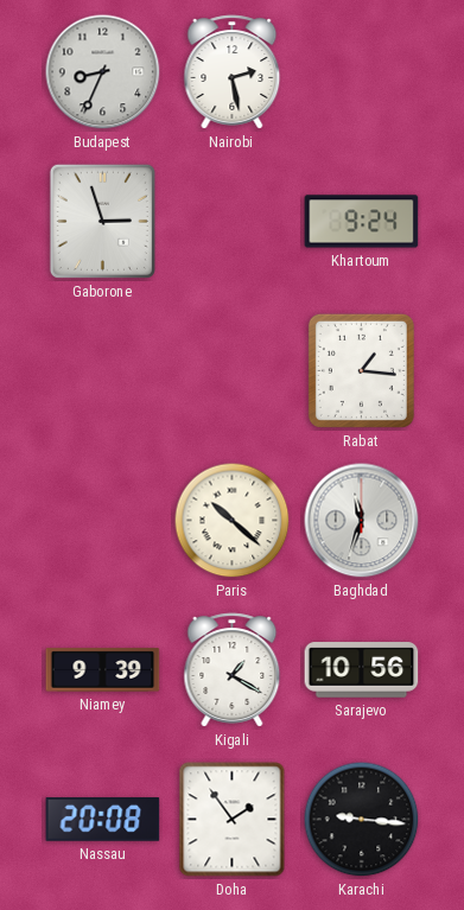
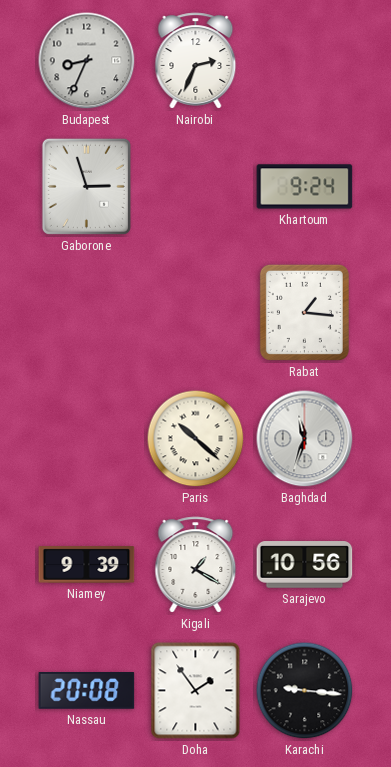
Nairobi: 2:28 -> 2:34 (196, 61)
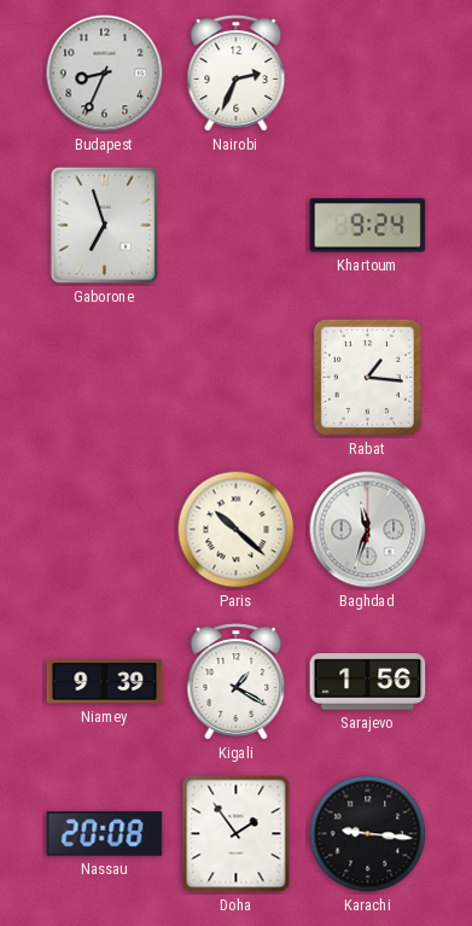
Gaborone: 2:57 -> 6:57 (104, 225)
Sarajevo: 10:56 -> 1:56 (368, 682)
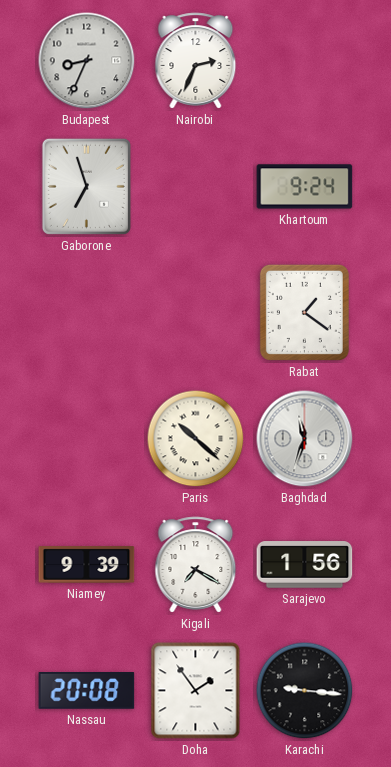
Rabat: 1:16 -> 1:21 (304, 312)
Kigali: 1:20 -> 7:20 (196, 565)
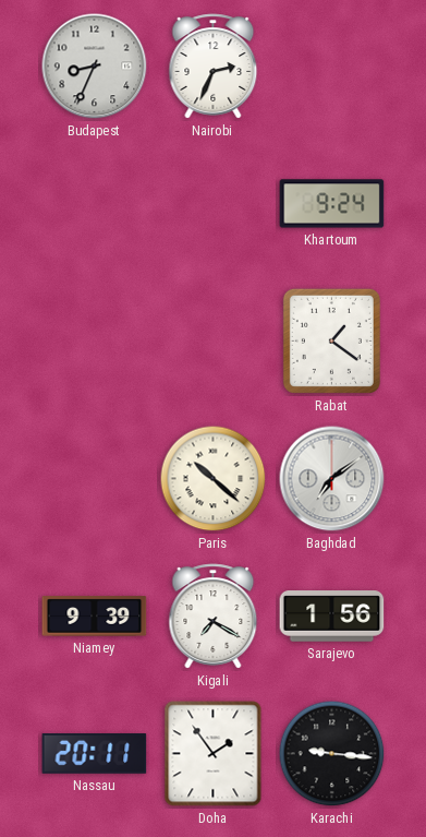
Gaborone: 6:57 -> none (86, 186)
Baghdad: 11:33 -> 7:09 (332, 479)
Nassau: 20:08 -> 20:11 (95, 754)
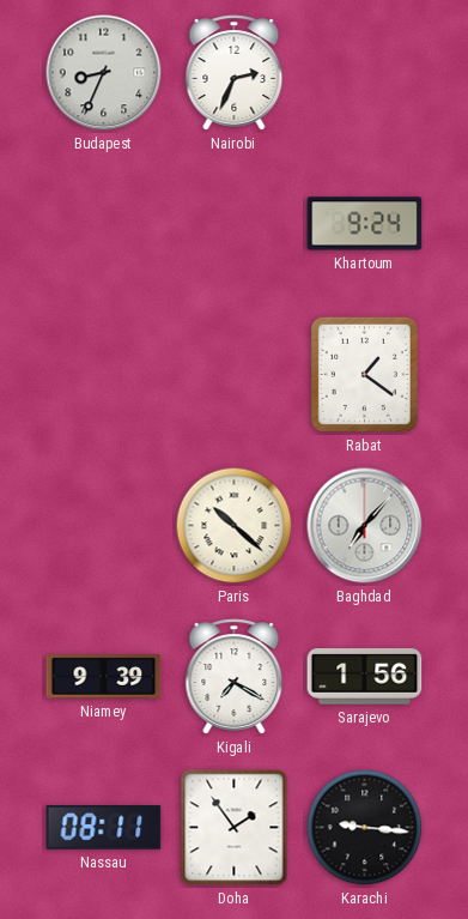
Baghdad: 7:09 -> 7:07 (365, 526)
Nassau: 20:11 -> 08:11 (104, 828)
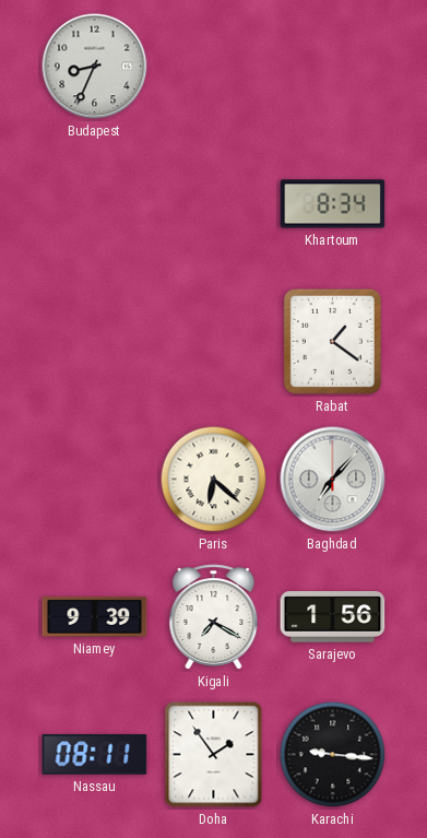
Nairobi: 2:34 -> none (235, 73)
Khartoum: 9:24 -> 8:34 (333, 204)
Paris: 10:22 -> 6:22 (214, 480)
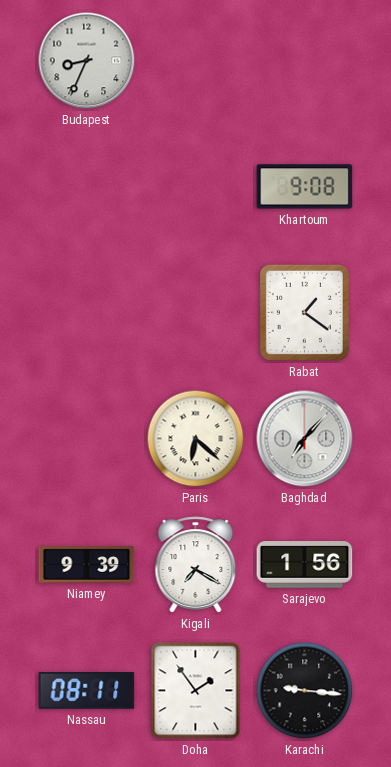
Khartoum: 8:34 -> 9:08 (305, 187)
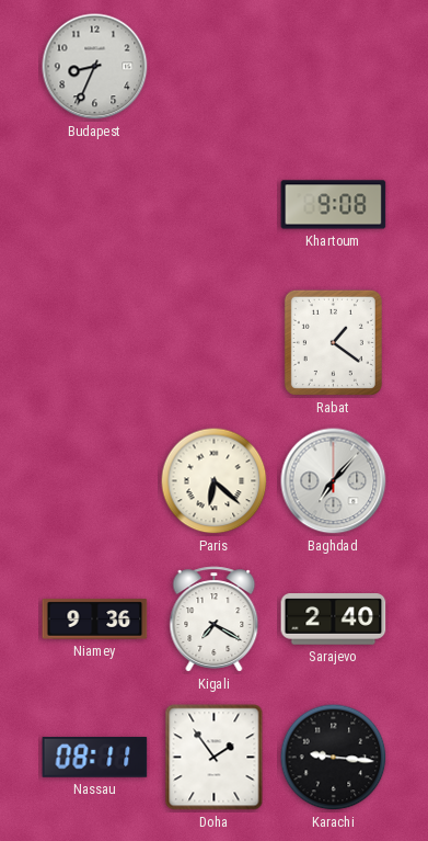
Niamey: 9:39 -> 9:36 (95, 620)
Sarajevo: 1:56 -> 2:40 (334, 620)
